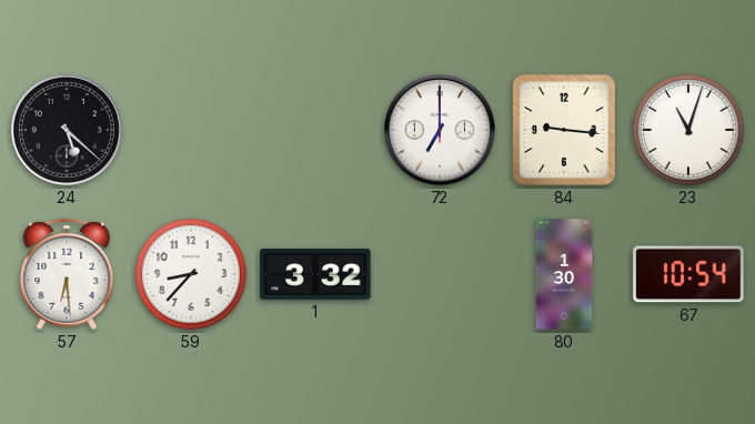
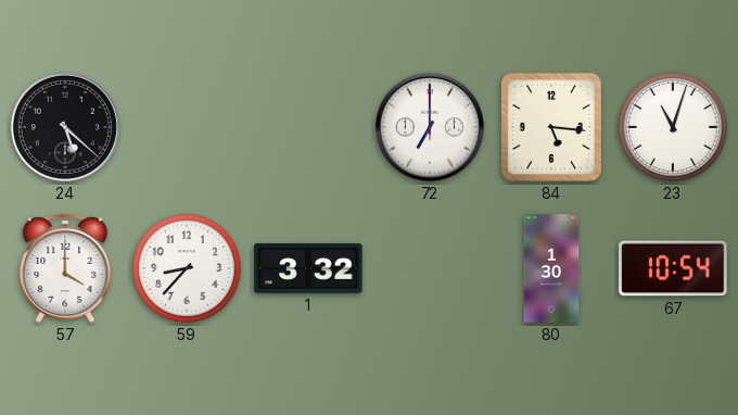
84: 9:16 -> 5:16 (551, 127)
57: 6:29 -> 4:00 (65, 268)
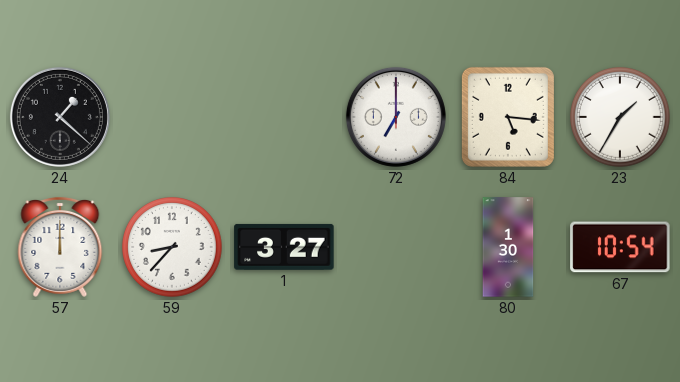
24: 5:22 -> 1:22 (60, 117)
23: 11:03 -> 1:35 (621, 118)
57: 4:00 -> 12:00 (60, 247)
1: 3:32 -> 3:27 (284, 247)
